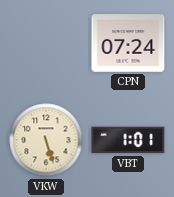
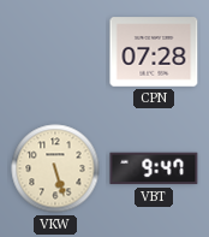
CPN: 07:24 -> 07:28 (154, 52)
VBT: 1:01 -> 9:47 (154, 168)
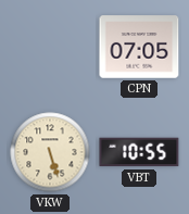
CPN: 07:28 -> 07:05 (139, 47)
VBT: 9:47 -> 10:55 (139, 152)
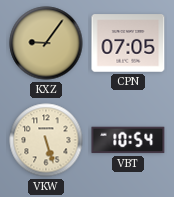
KXZ: none -> 9:06 (46, 43)
VBT: 10:55 -> 10:54 (128, 140)
